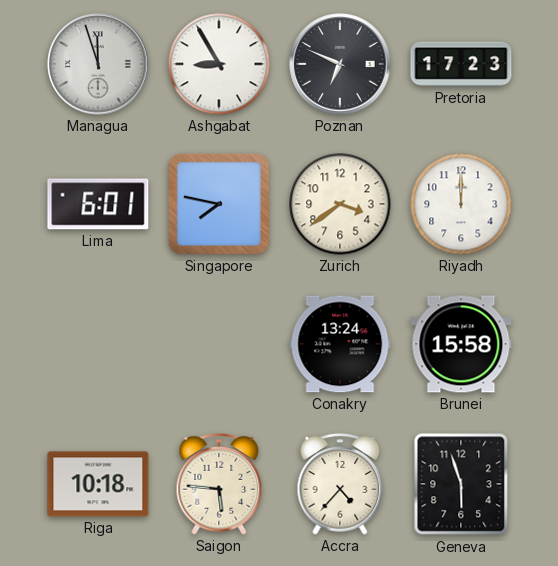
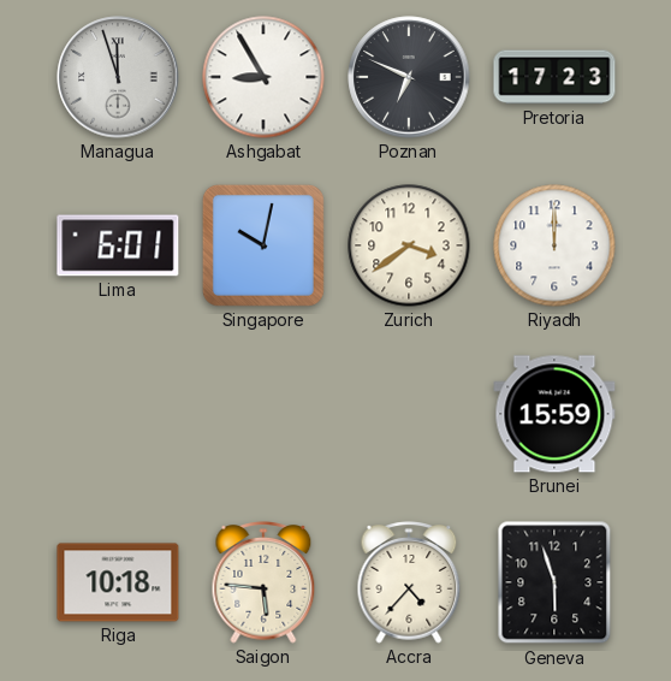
Singapore: 7:47 -> 10:02 (263, 245)
Conakry: 13:24 -> none (340, 344)
Brunei: 15:58 -> 15:59 (554, 414)
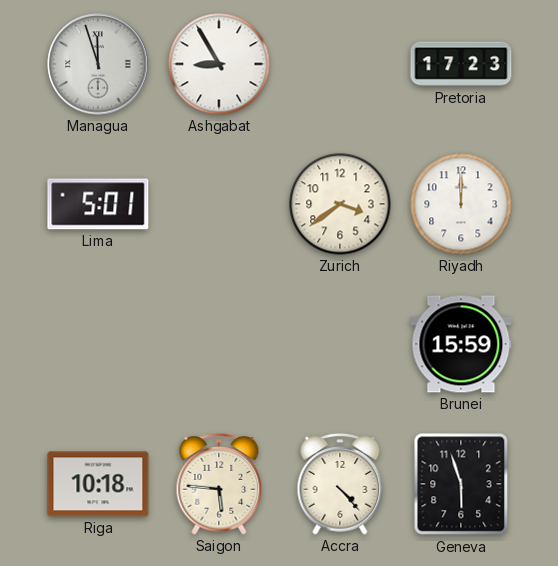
Poznan: 6:49 -> none (409, 77)
Lima: 6:01 -> 5:01 (98, 204)
Singapore: 10:02 -> none (263, 245)
Accra: 4:37 -> 4:23 (340, 484)
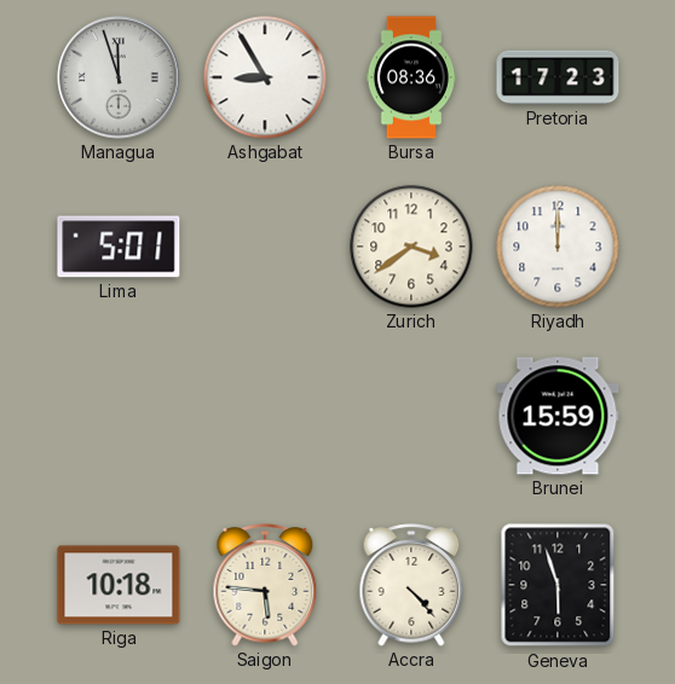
Bursa: none -> 08:36 (410, 77)
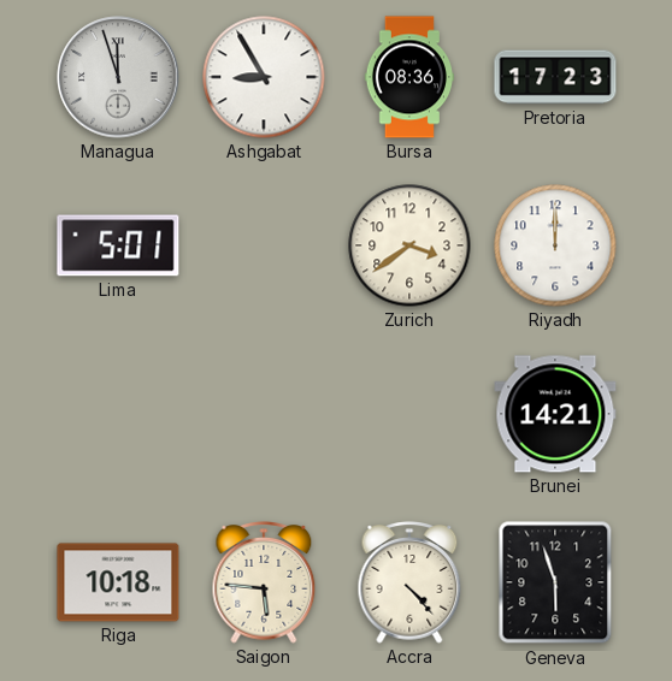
Brunei: 15:59 -> 14:21 (555, 414)
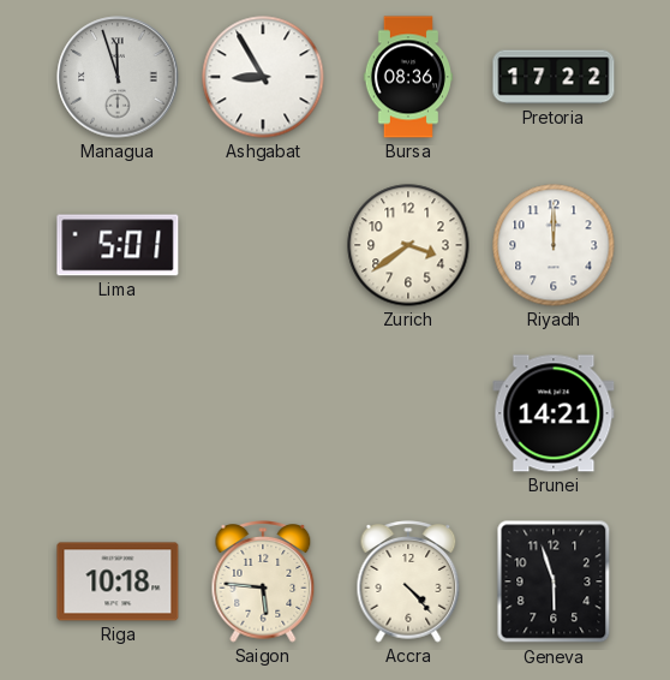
Pretoria: 17:23 -> 17:22 (554, 77)
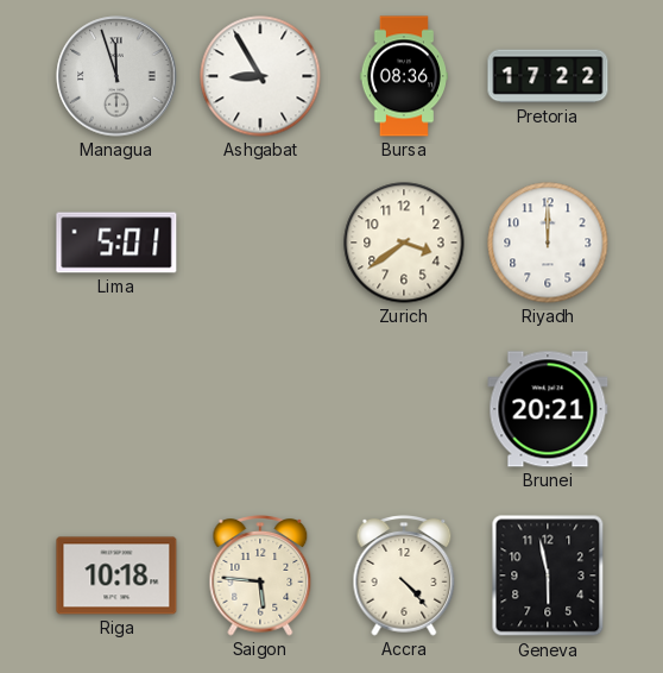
Brunei: 14:21 -> 20:21 (548, 409)
Geneva: 5:57 -> 5:58 (548, 575)
